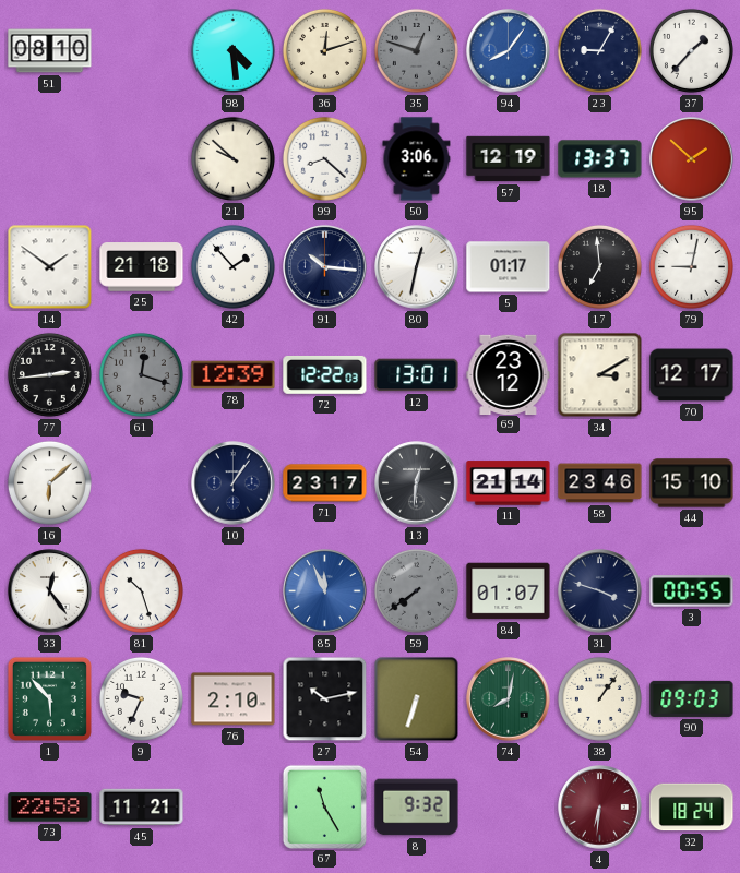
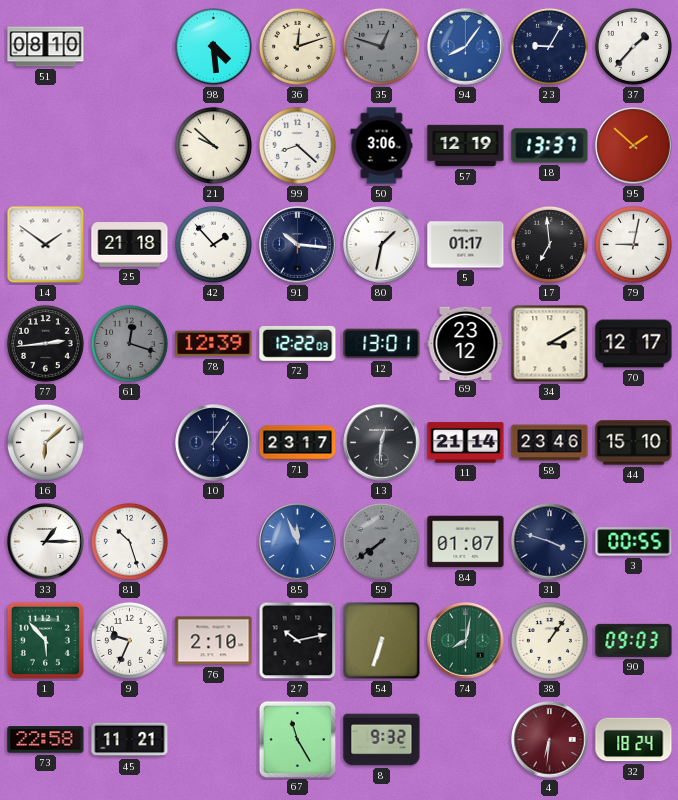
80: 12:32 -> 1:32 (382, 245)
33: 12:24 -> 1:15 (46, 542)
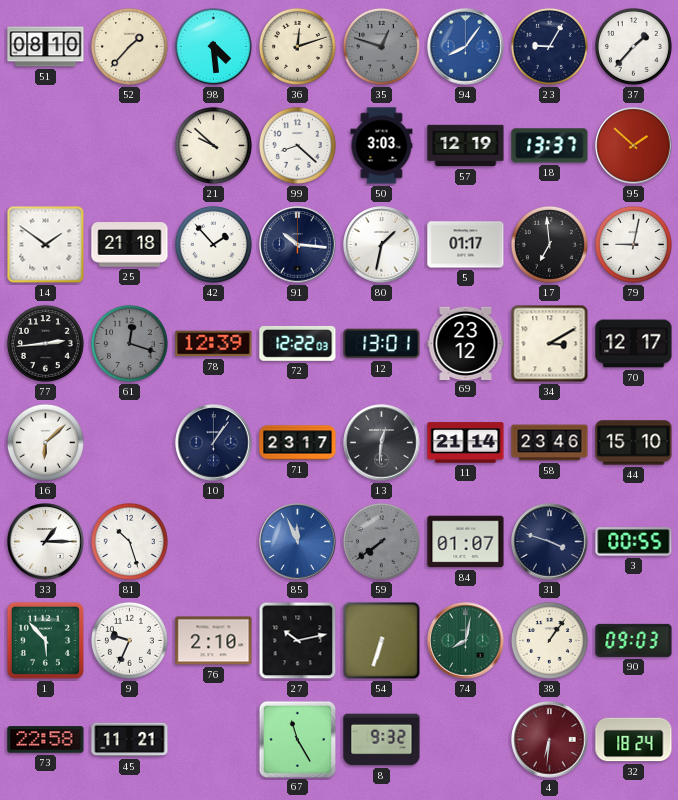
52: none -> 1:37 (129, 46)
50: 3:06 -> 3:03 (382, 146)
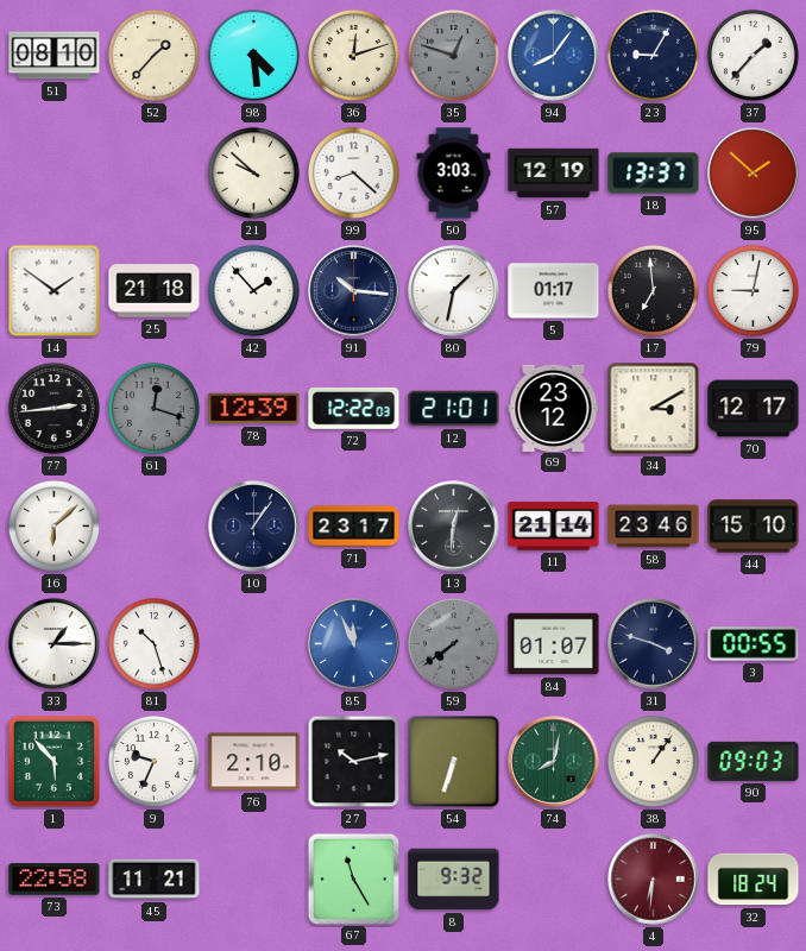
12: 13:01 -> 21:01 (454, 409)
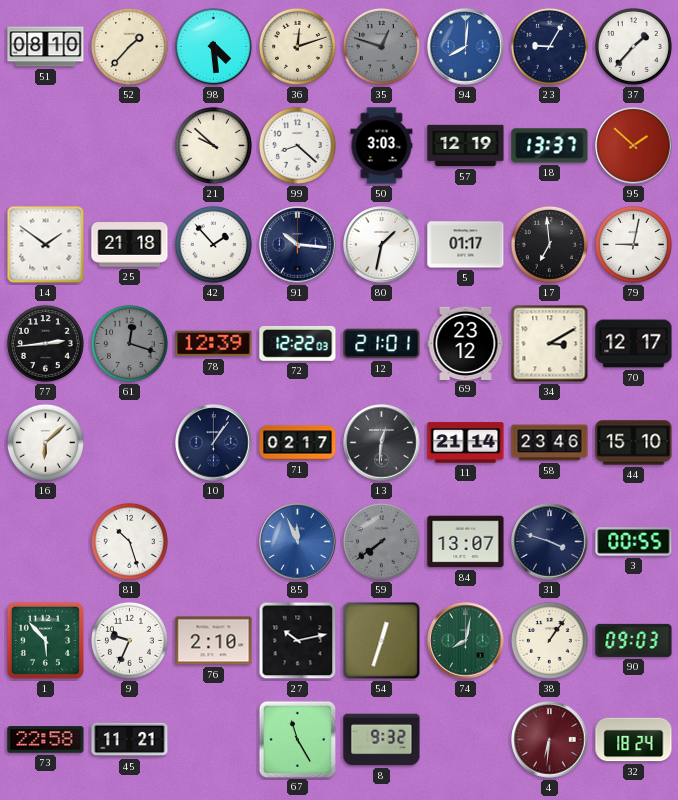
94: 8:06 -> 8:01 (466, 47)
71: 23:17 -> 02:17 (298, 443)
33: 1:15 -> none (55, 644)
84: 01:07 -> 13:07 (466, 542)
54: 6:33 -> 12:33 (382, 641)
